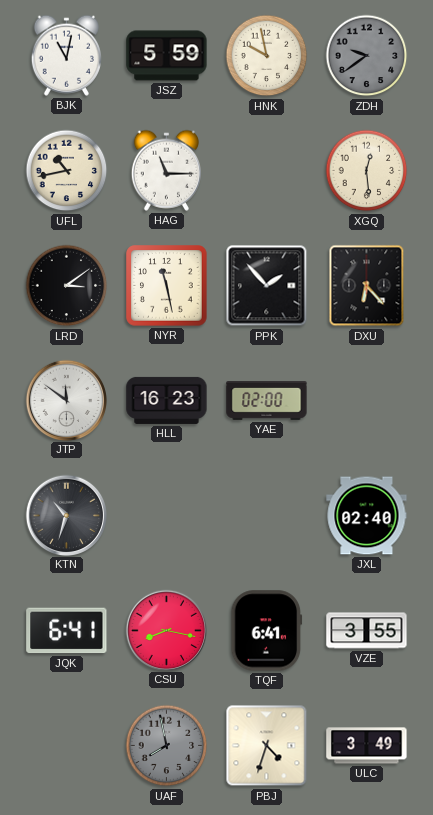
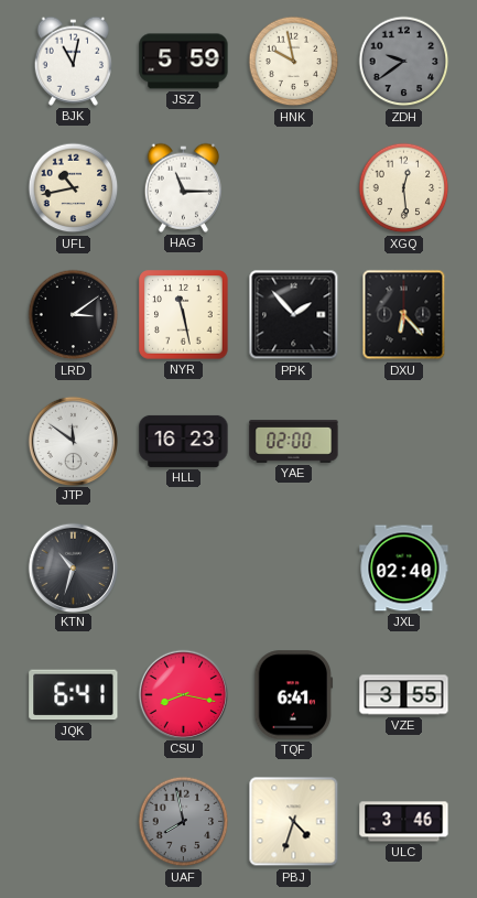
ULC: 3:49 -> 3:46 (404, 822)
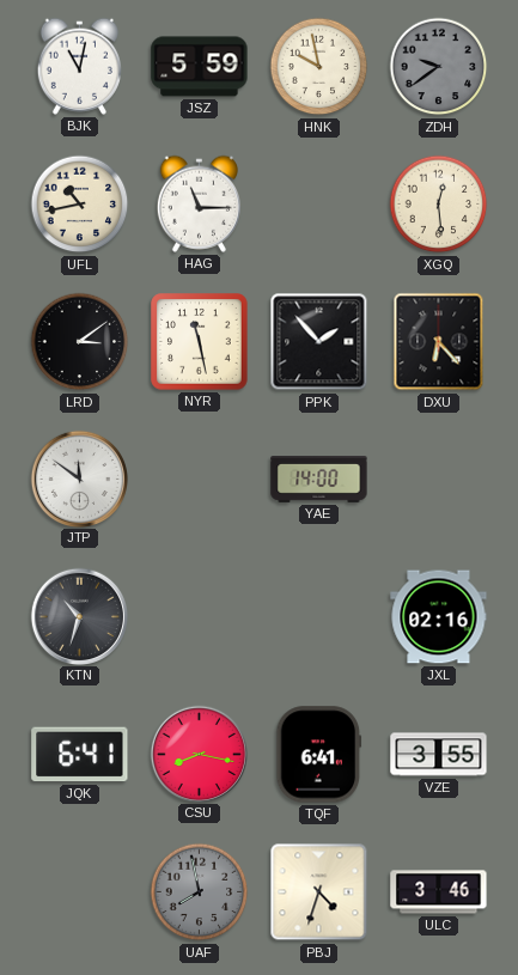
HLL: 16:23 -> none (184, 441)
YAE: 02:00 -> 14:00 (319, 480)
JXL: 02:40 -> 02:16 (439, 617)
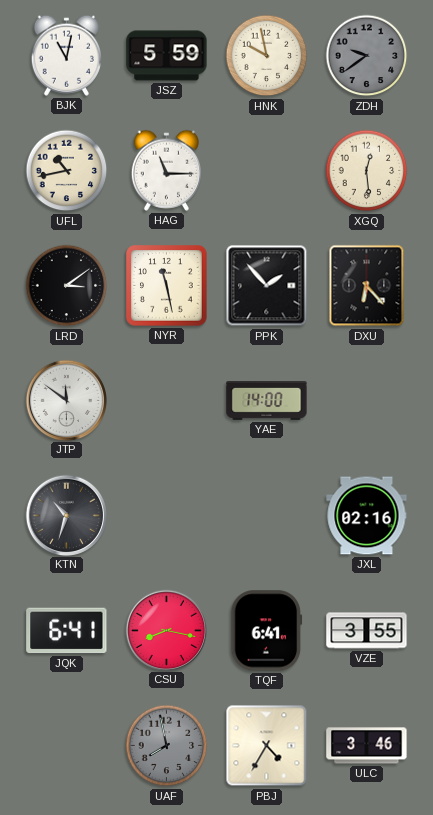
PBJ: 4:33 -> 4:35 (267, 746)
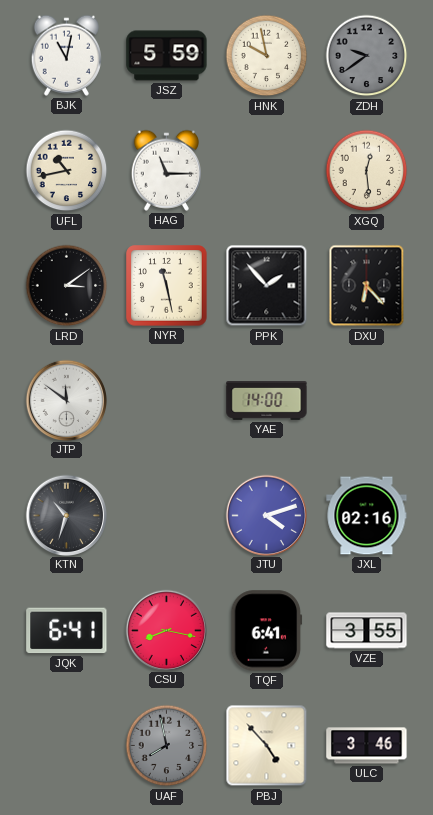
JTU: none -> 4:12 (266, 515)
PBJ: 4:35 -> 4:53 (267, 746)
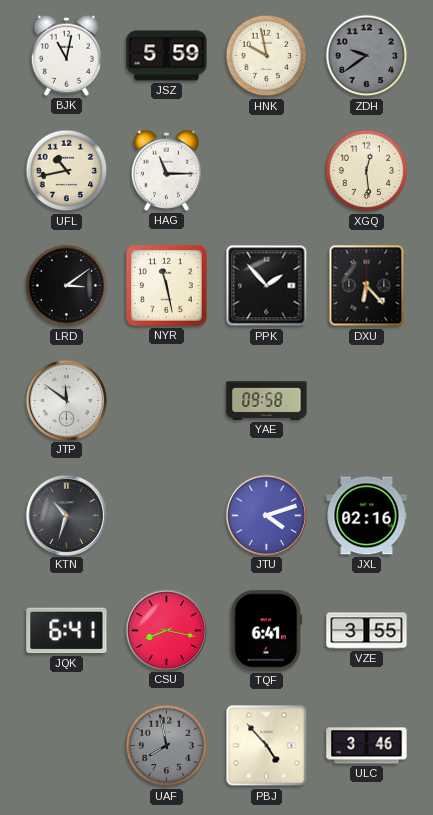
YAE: 14:00 -> 09:58 (267, 401)
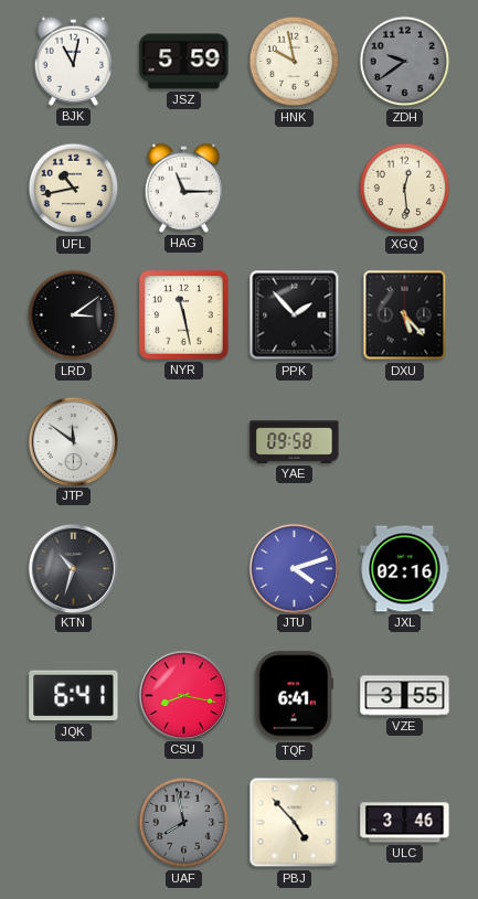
DXU: 6:23 -> 5:23 (405, 315)
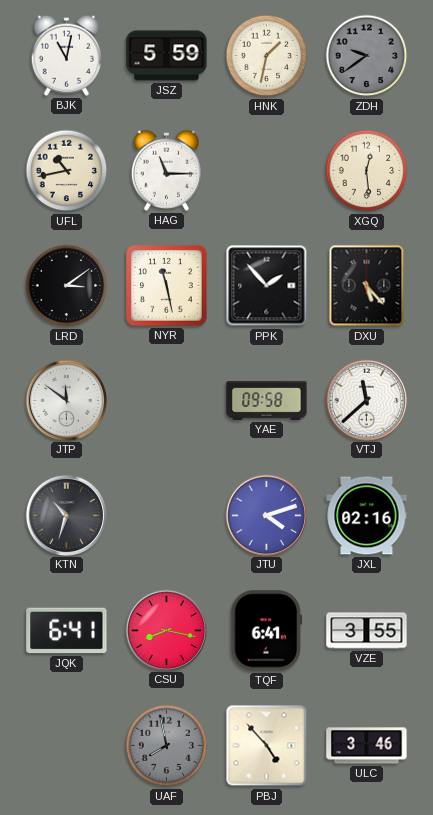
HNK: 9:58 -> 1:32 (267, 56)
VTJ: none -> 11:38 (366, 400)
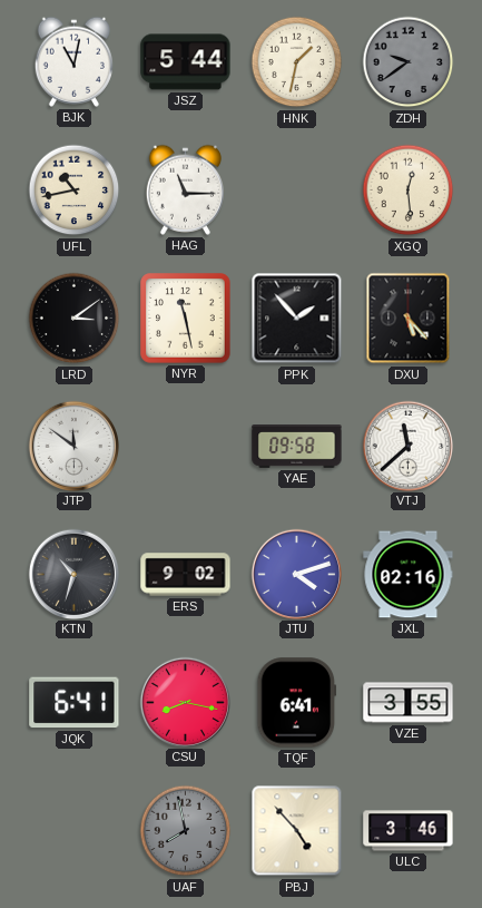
JSZ: 5:59 -> 5:44 (186, 62)
ERS: none -> 9:02 (186, 575)
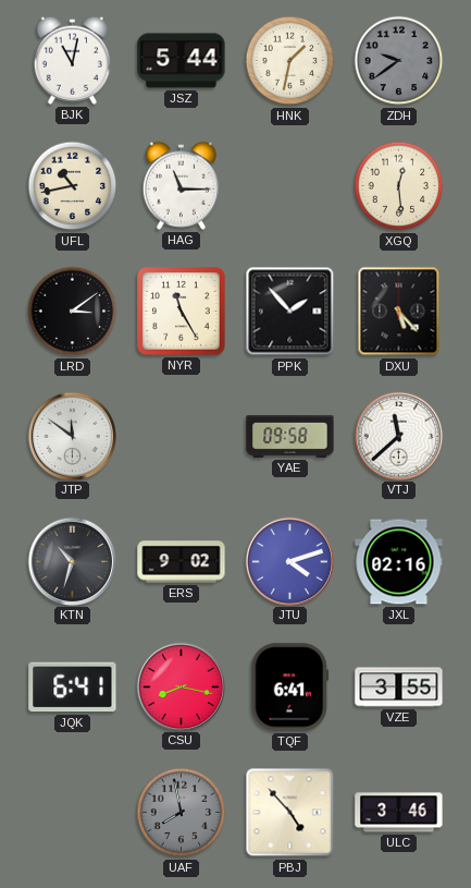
NYR: 11:28 -> 11:25 (182, 312)
